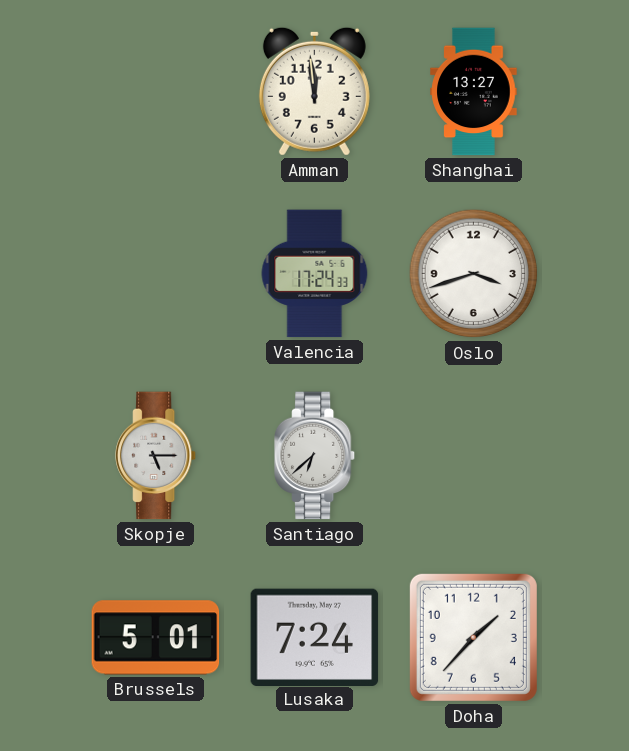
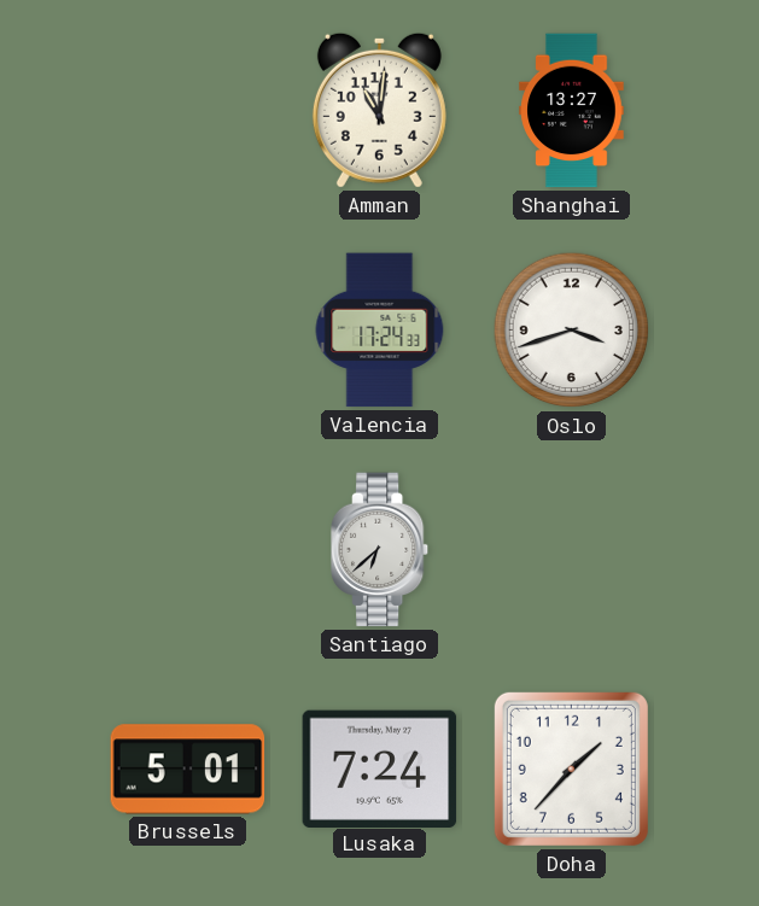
Amman: 11:59 -> 11:01 (379, 110)
Skopje: 5:15 -> none (157, 456)
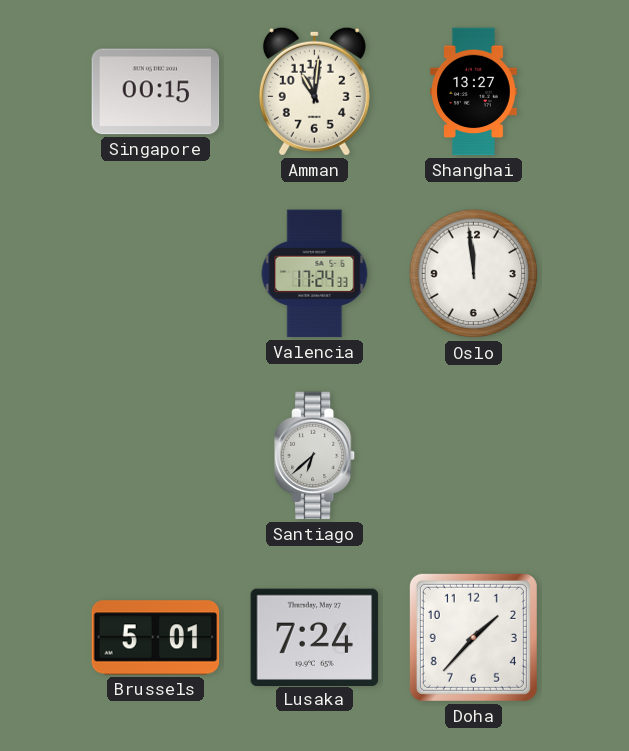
Singapore: none -> 00:15 (156, 92)
Oslo: 3:42 -> 11:59 (474, 274)
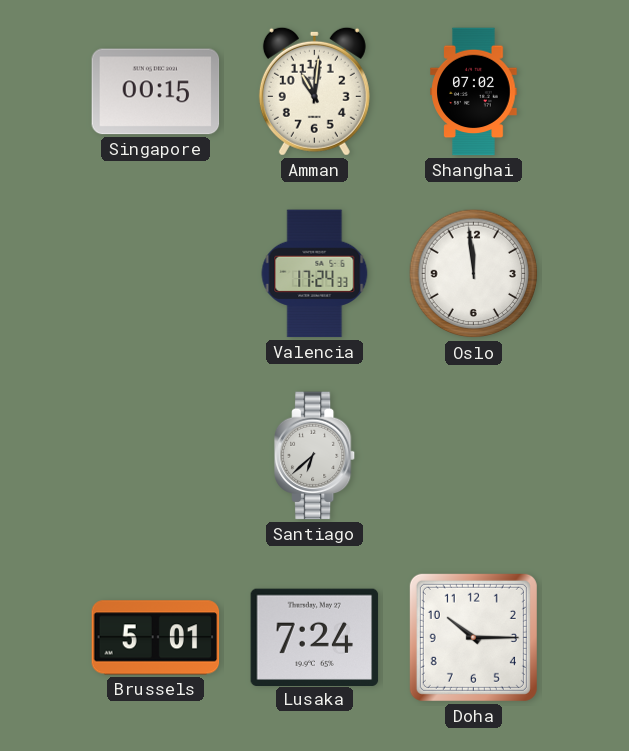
Shanghai: 13:27 -> 07:02 (474, 92)
Doha: 1:37 -> 10:15 (473, 637)
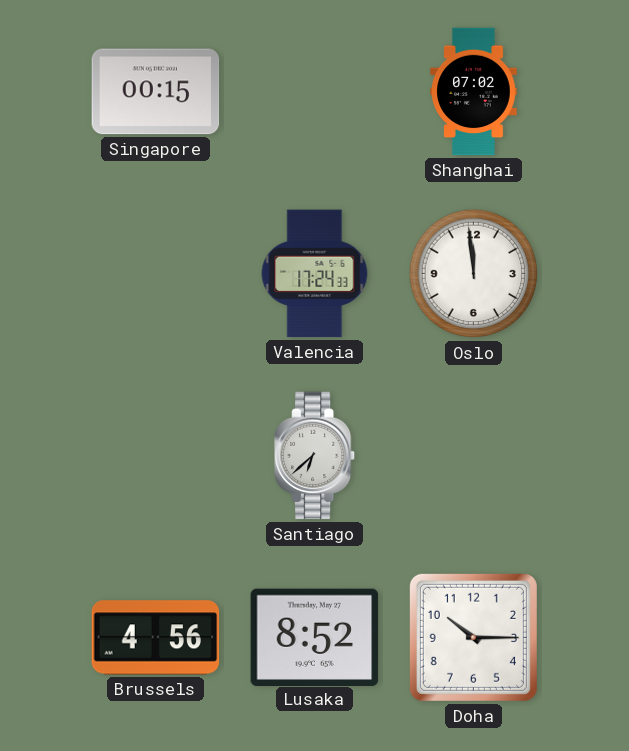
Amman: 11:01 -> none (314, 91)
Brussels: 5:01 -> 4:56 (156, 638)
Lusaka: 7:24 -> 8:52 (315, 637)
